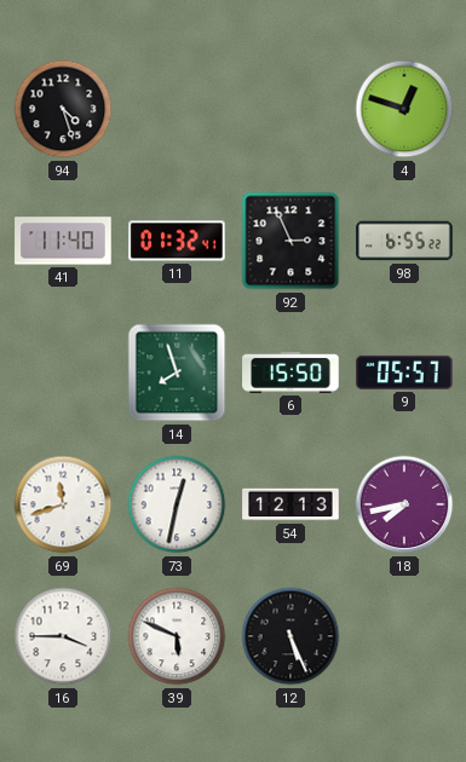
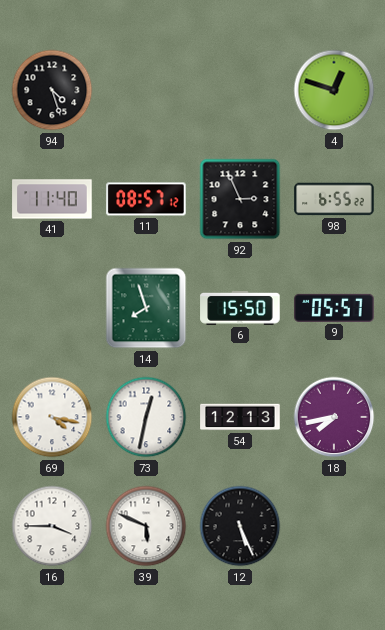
11: 01:32 -> 08:57 (146, 199)
69: 11:42 -> 4:17 (52, 417)
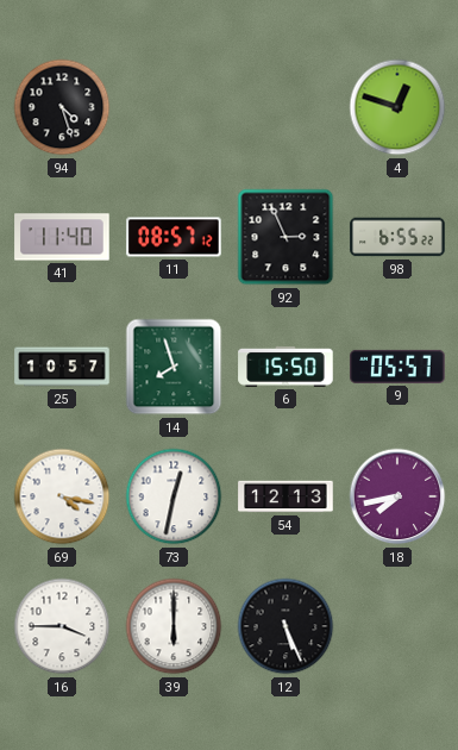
25: none -> 10:57 (62, 367)
39: 5:49 -> 6:00 (174, 626)
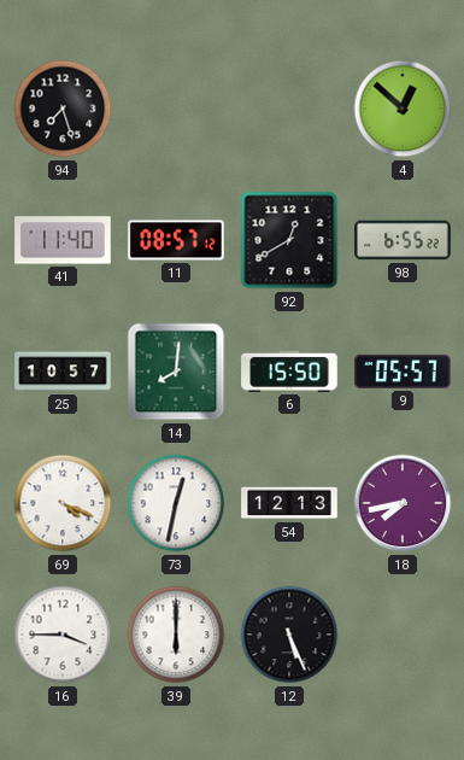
94: 4:27 -> 7:27 (63, 109)
4: 12:48 -> 12:52 (403, 109)
92: 2:56 -> 12:40 (289, 240)
14: 7:57 -> 8:01 (176, 372)
69: 4:17 -> 4:19 (63, 503)
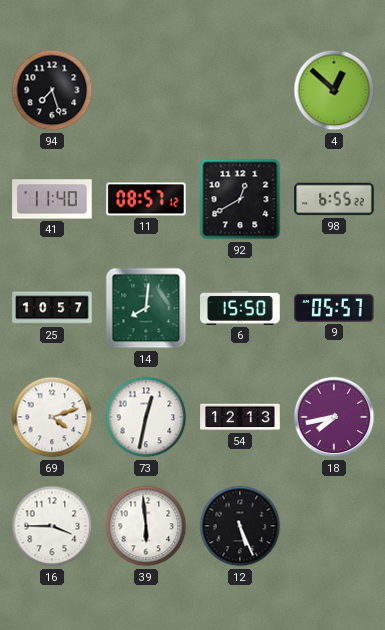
69: 4:19 -> 4:12 (52, 417)
39: 6:00 -> 5:59 (146, 526)
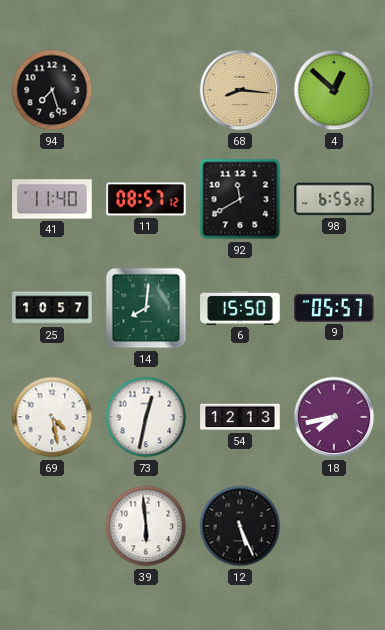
68: none -> 8:16 (240, 90)
92: 12:40 -> 11:40 (240, 199)
69: 4:12 -> 4:28 (52, 417)
16: 3:45 -> none (52, 526)
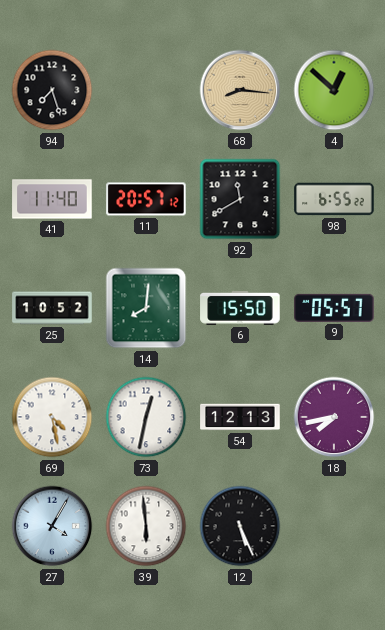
11: 08:57 -> 20:57 (146, 199)
25: 10:57 -> 10:52 (52, 308)
27: none -> 4:05 (52, 526)
